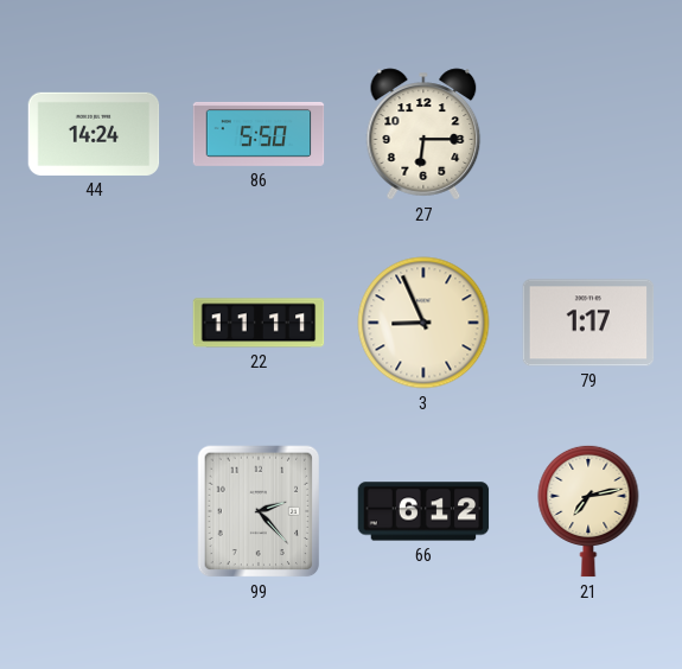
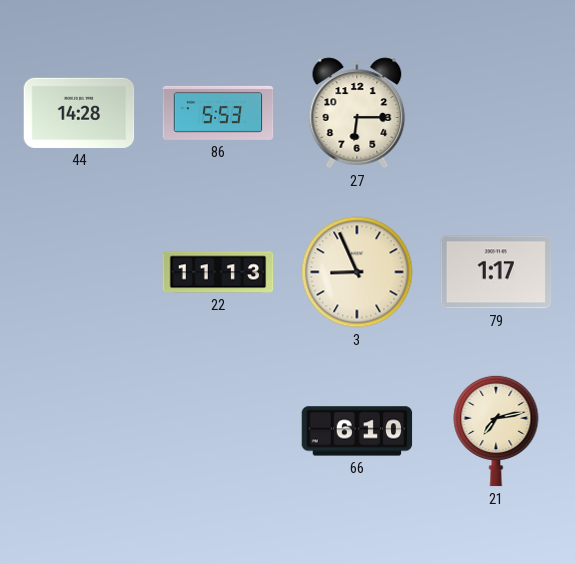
44: 14:24 -> 14:28 (79, 113)
86: 5:50 -> 5:53 (218, 113)
22: 11:11 -> 11:13 (218, 272)
99: 2:23 -> none (259, 511)
66: 6:12 -> 6:10 (357, 431)
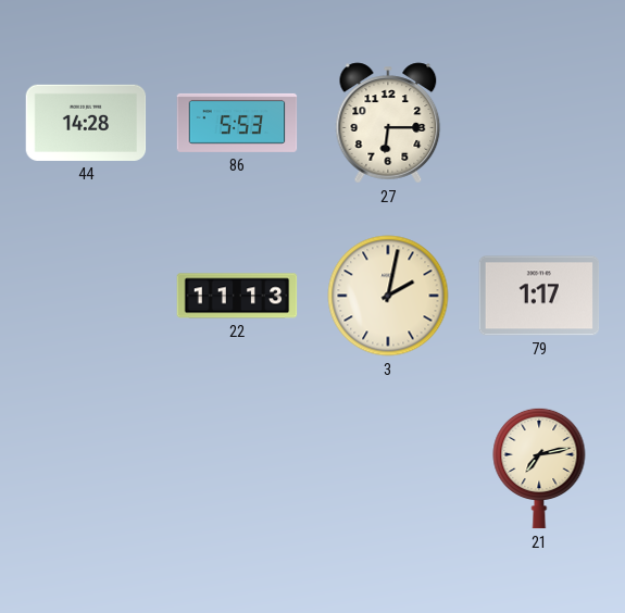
3: 8:56 -> 2:02 (388, 296)
66: 6:10 -> none (357, 431)
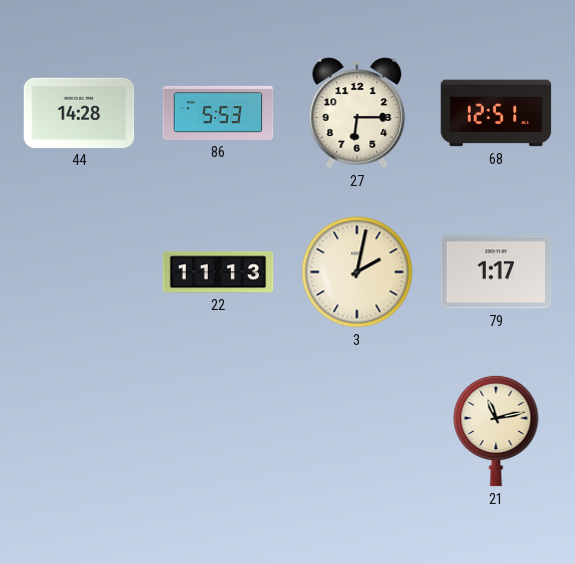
68: none -> 12:51 (496, 113)
21: 7:13 -> 11:13 (496, 431)
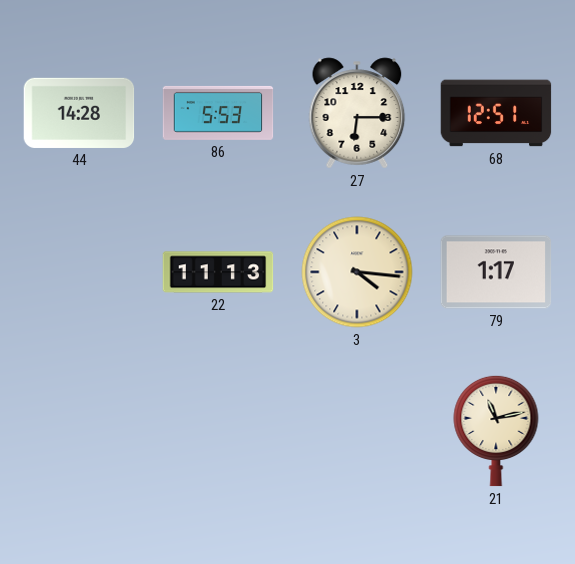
3: 2:02 -> 4:16 (357, 272)
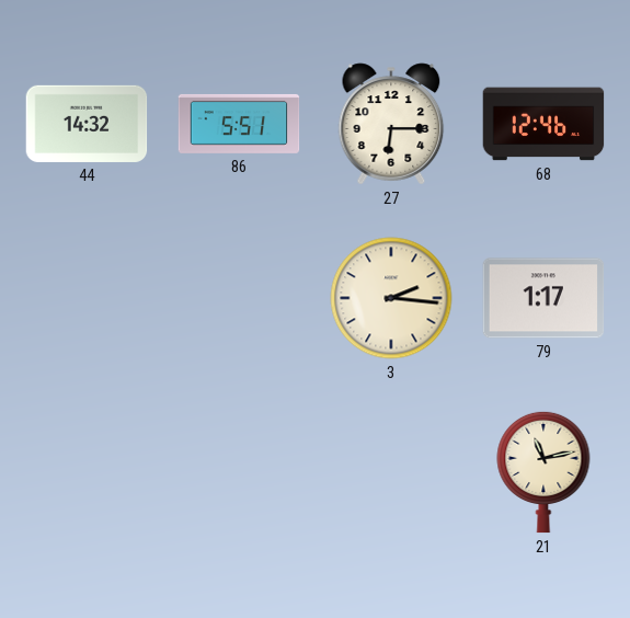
44: 14:28 -> 14:32 (87, 124)
86: 5:53 -> 5:51 (239, 124)
68: 12:51 -> 12:46 (543, 124)
22: 11:13 -> none (218, 272)
3: 4:16 -> 2:16 (391, 298)
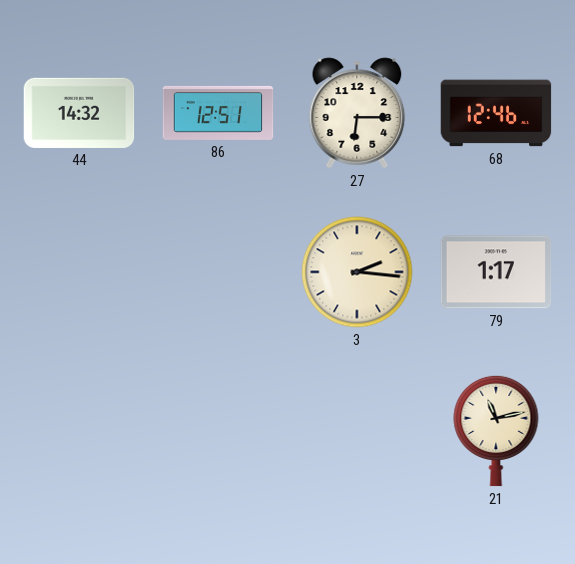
86: 5:51 -> 12:51 (218, 113)
